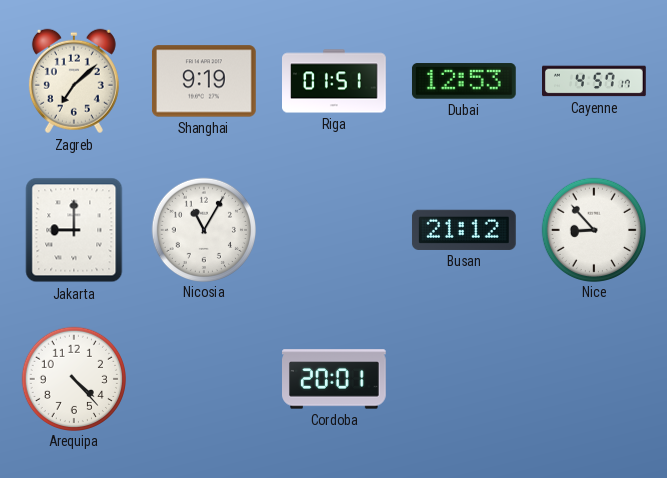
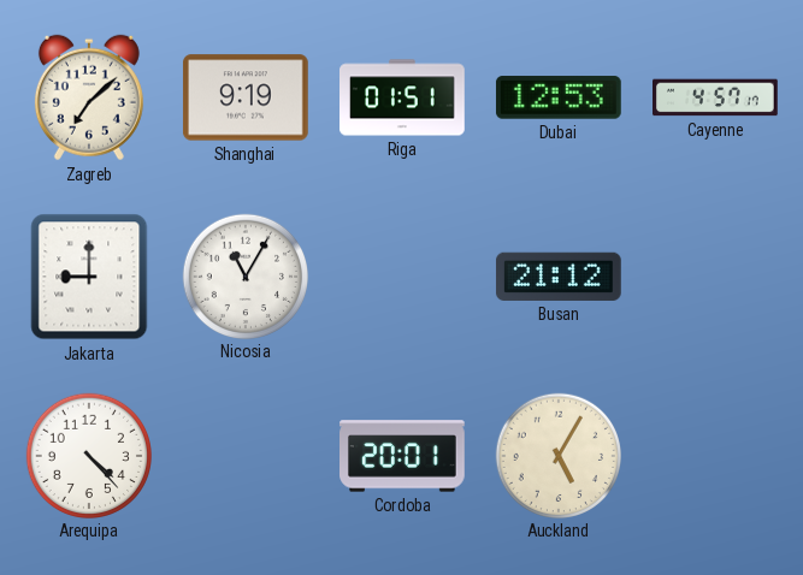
Nice: 8:53 -> none (593, 229)
Auckland: none -> 5:05 (557, 455)
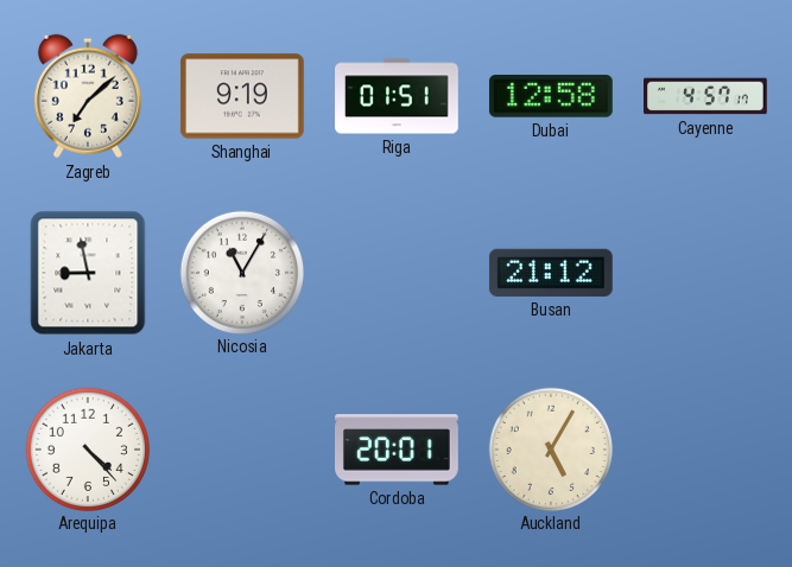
Dubai: 12:53 -> 12:58 (551, 96)
Jakarta: 9:00 -> 8:58 (88, 273)
